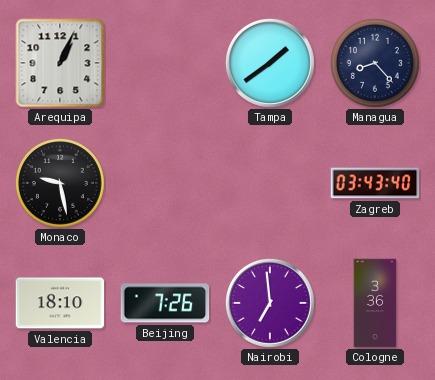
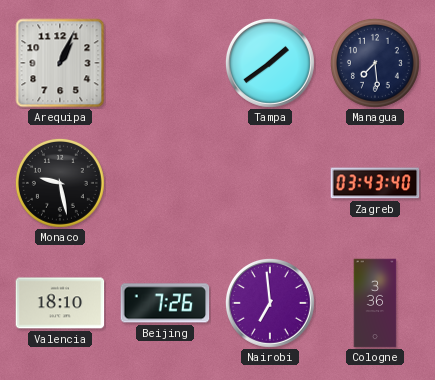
Managua: 8:23 -> 7:29 (375, 63)
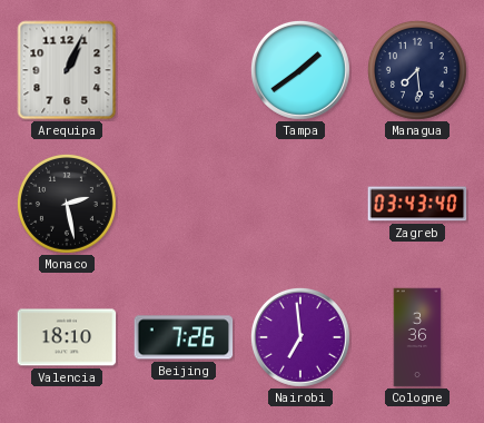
Monaco: 9:28 -> 2:28 (67, 204)
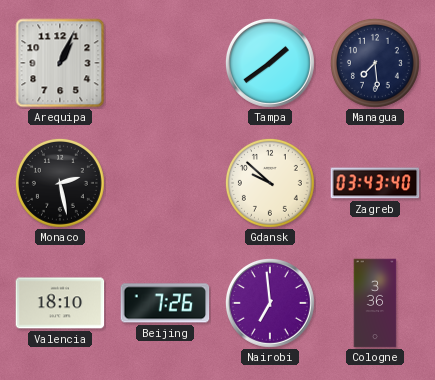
Gdansk: none -> 9:52 (270, 183)
